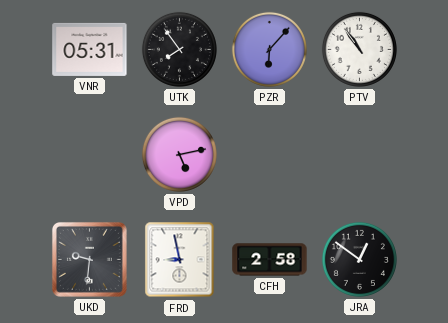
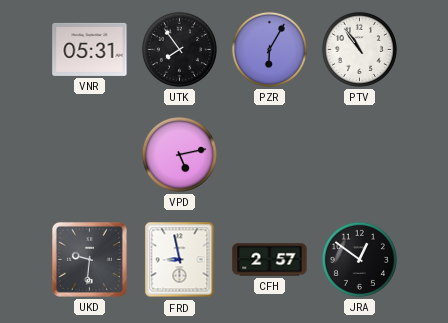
PZR: 6:07 -> 6:05 (269, 49)
CFH: 2:58 -> 2:57 (270, 260)
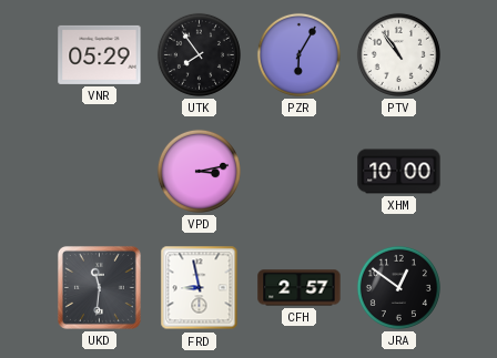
VNR: 05:31 -> 05:29 (100, 54)
VPD: 5:13 -> 3:13 (199, 171)
XHM: none -> 10:00 (399, 172)
UKD: 9:31 -> 11:31 (99, 287)
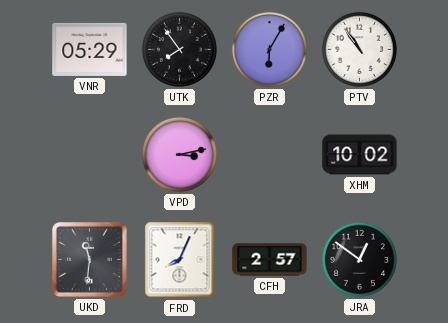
XHM: 10:00 -> 10:02 (360, 155)
FRD: 8:58 -> 8:04 (180, 260)
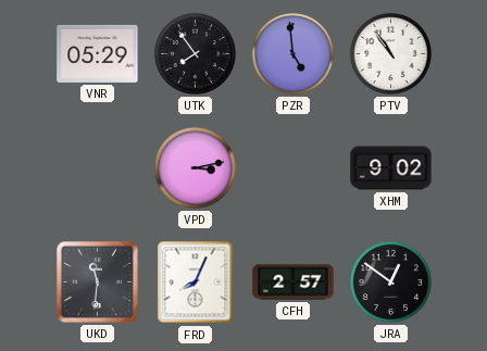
PZR: 6:05 -> 4:59 (292, 53)
XHM: 10:02 -> 9:02 (391, 168)
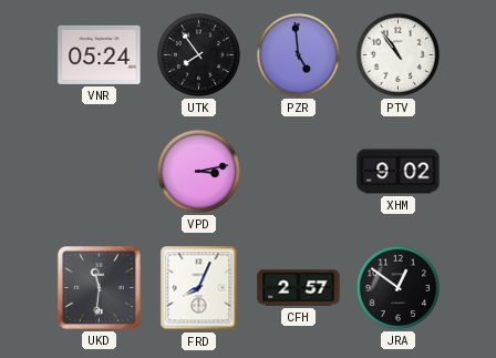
VNR: 05:29 -> 05:24 (100, 54)
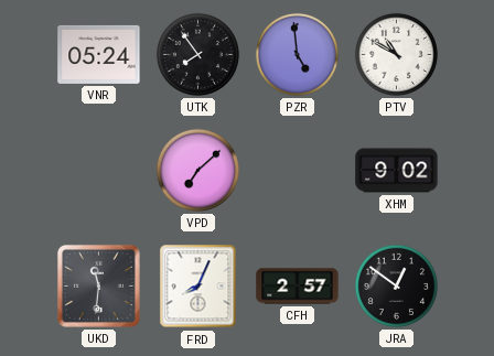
PTV: 10:54 -> 10:50 (396, 54)
VPD: 3:13 -> 7:08 (197, 170)
